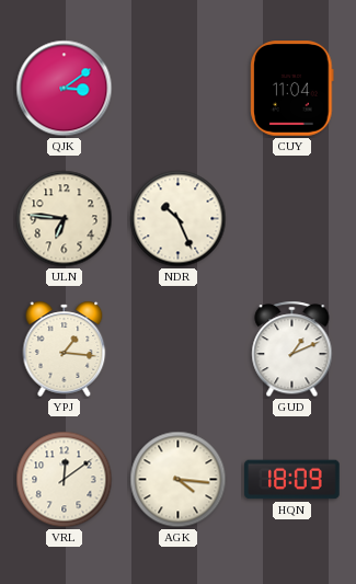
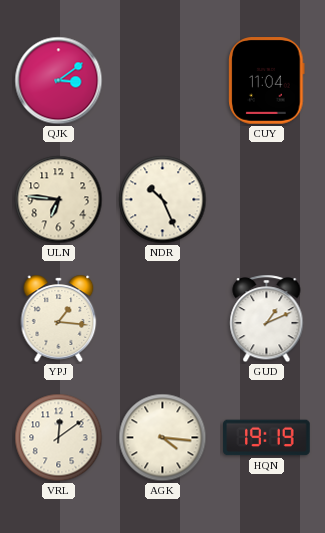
HQN: 18:09 -> 19:19 (267, 438)
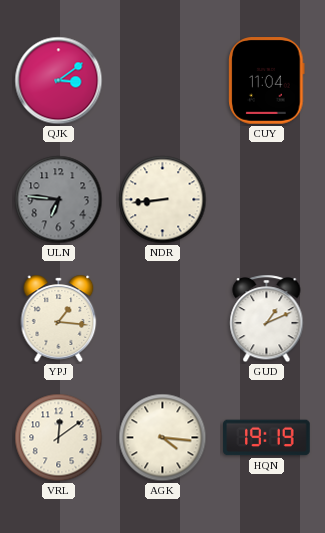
ULN dial: cream -> grey (59, 200)
NDR: 10:26 -> 8:44 (163, 200)
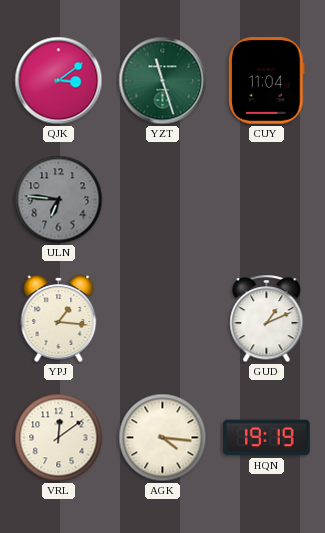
YZT: none -> 11:27 (163, 81)
NDR: 8:44 -> none (163, 200)
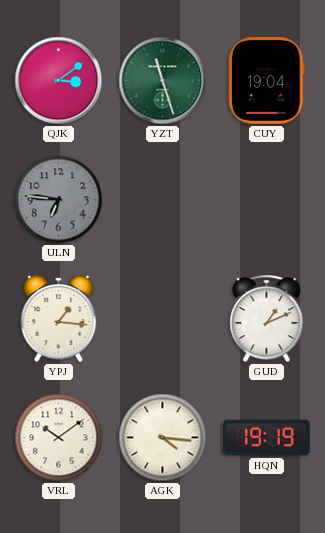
CUY: 11:04 -> 19:04 (267, 81)
VRL: 12:09 -> 10:09 (59, 438)
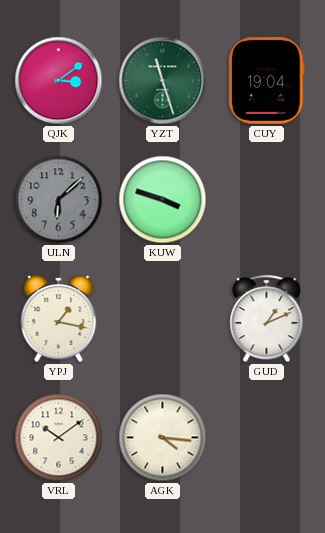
ULN: 6:46 -> 6:08 (59, 200)
KUW: none -> 3:48 (163, 200)
YPJ: 1:16 -> 1:17 (59, 318)
HQN: 19:19 -> none (267, 438)
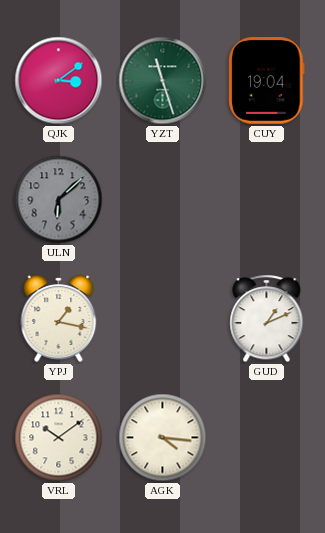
KUW: 3:48 -> none (163, 200)
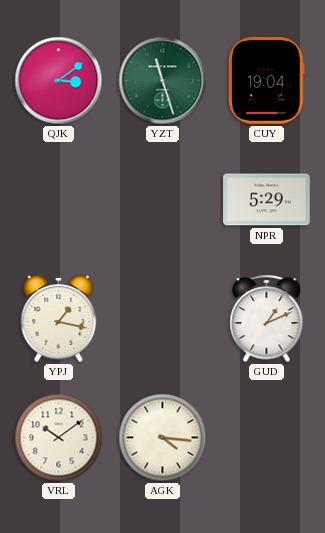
ULN: 6:08 -> none (59, 200)
NPR: none -> 5:29 (267, 200)
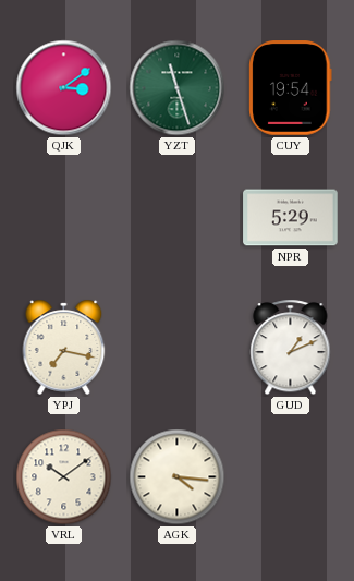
CUY: 19:04 -> 19:54 (291, 88)
YPJ: 1:17 -> 7:17 (64, 347)
